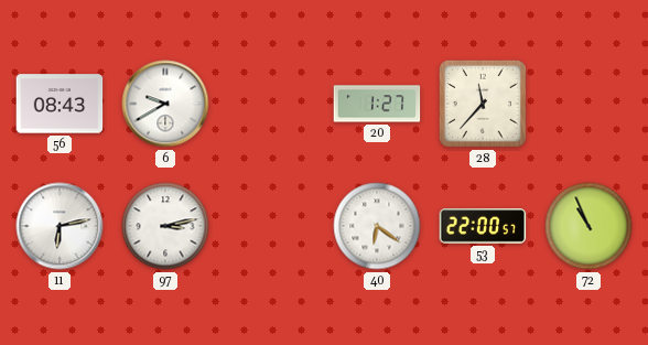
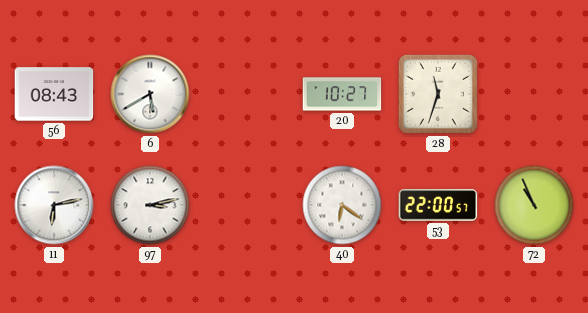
6: 9:40 -> 5:40 (150, 94)
20: 1:27 -> 10:27 (342, 94)
28: 11:37 -> 11:33 (438, 94)
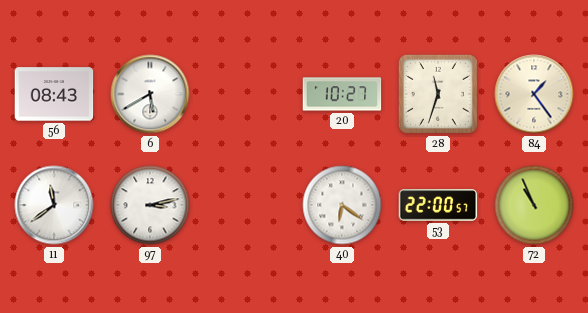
84: none -> 1:24 (534, 94)
11: 6:13 -> 11:39 (54, 205)
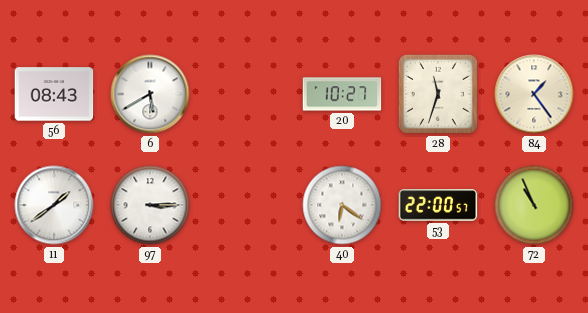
11: 11:39 -> 1:39 (54, 205)
97: 3:13 -> 3:15 (150, 205)
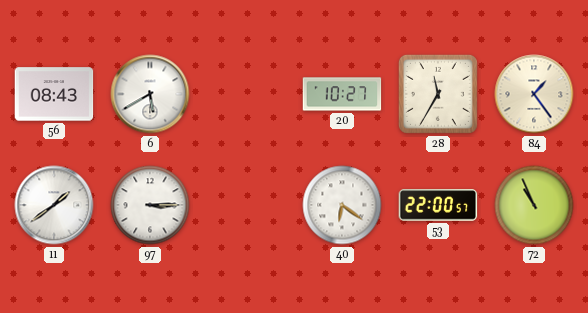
28: 11:33 -> 11:35 (438, 94)
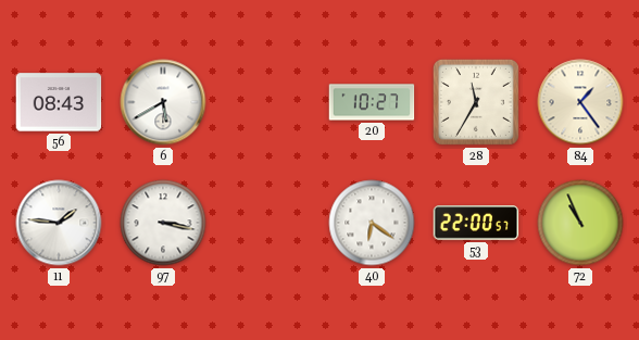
11: 1:39 -> 1:46 (59, 223)
97: 3:15 -> 3:17 (163, 223)
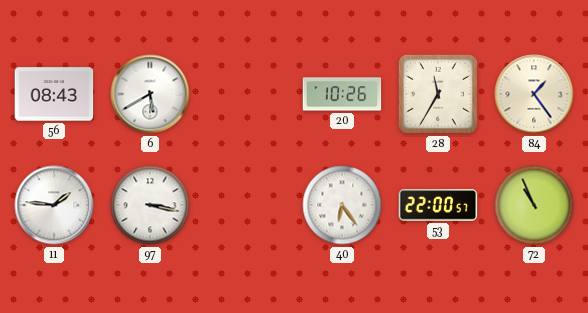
20: 10:27 -> 10:26 (342, 94)
40: 6:21 -> 6:24 (342, 205)
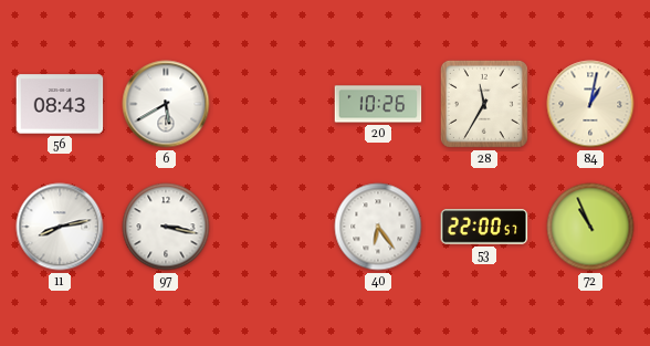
84: 1:24 -> 1:02 (590, 104)
11: 1:46 -> 8:13 (60, 227)
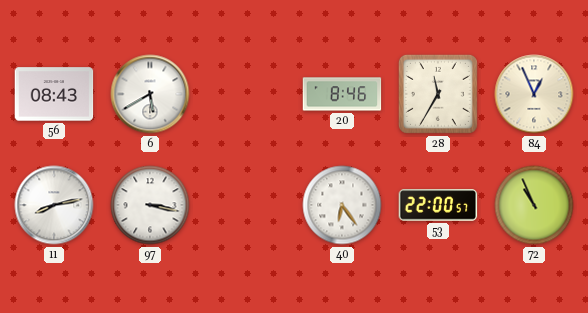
20: 10:26 -> 8:46 (342, 94)
84: 1:02 -> 12:56 (534, 94)
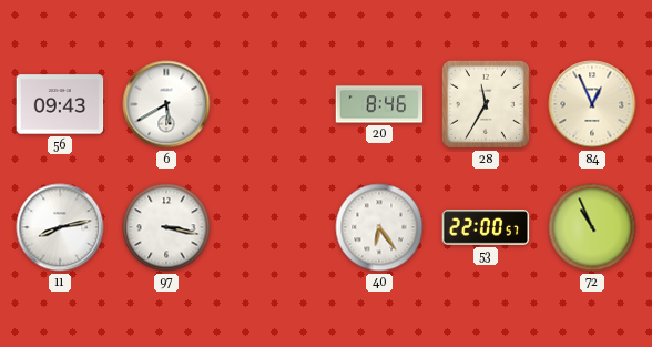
56: 08:43 -> 09:43 (60, 104)
